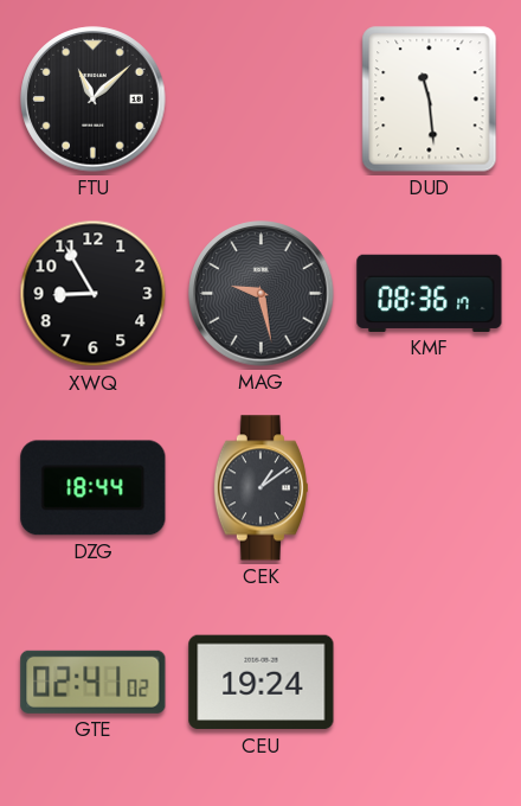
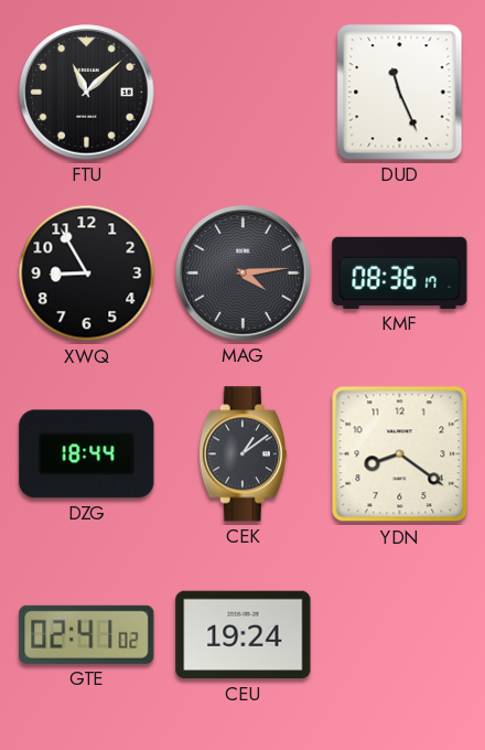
DUD: 11:29 -> 11:26 (400, 93)
MAG: 9:28 -> 4:14 (244, 274)
YDN: none -> 8:21 (400, 454)
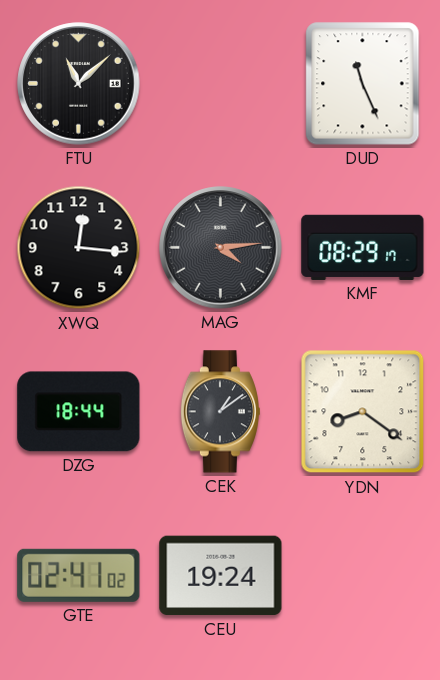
XWQ: 8:55 -> 12:16 (79, 248)
KMF: 08:36 -> 08:29 (363, 247)
